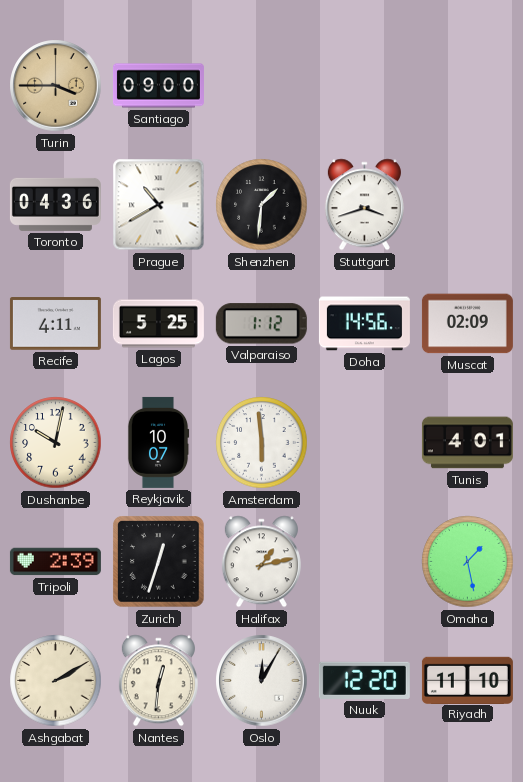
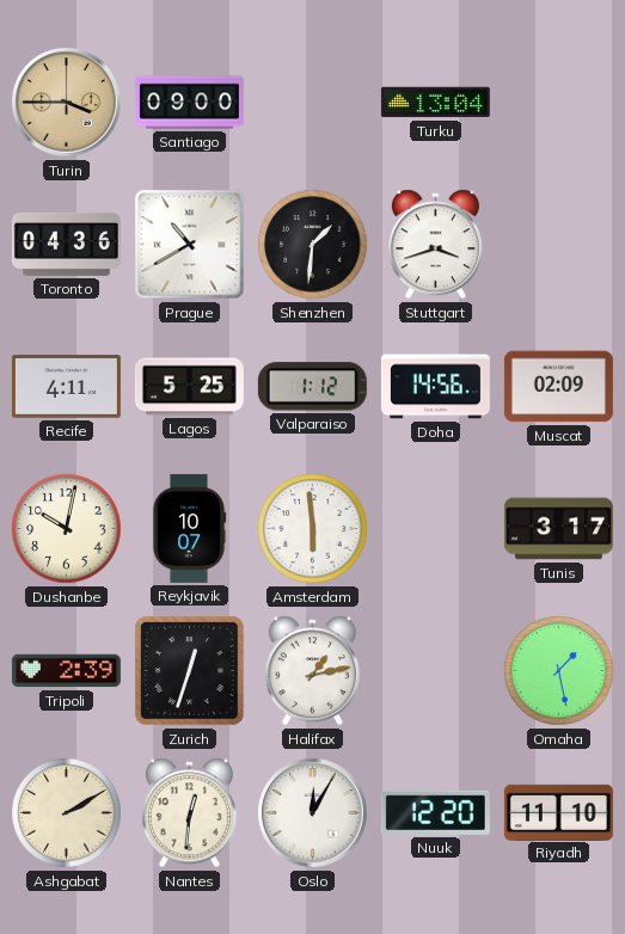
Turku: none -> 13:04 (435, 103)
Tunis: 4:01 -> 3:17 (558, 529)
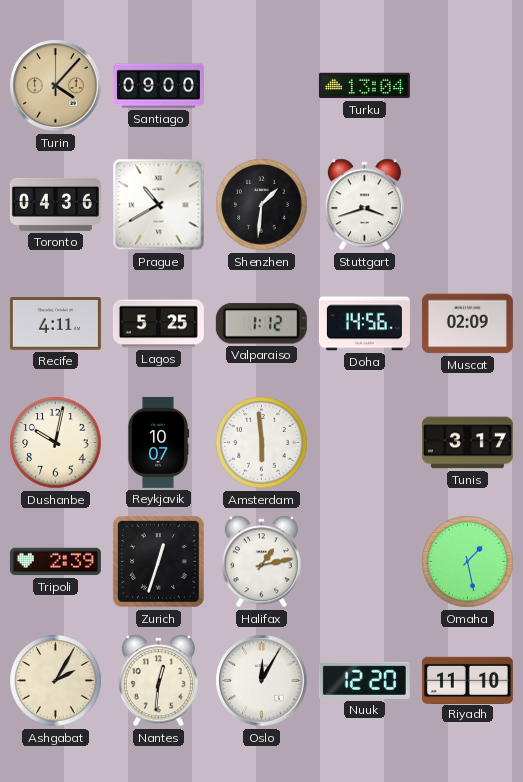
Turin: 3:45 -> 4:07 (56, 86)
Ashgabat: 2:10 -> 2:05 (56, 681)
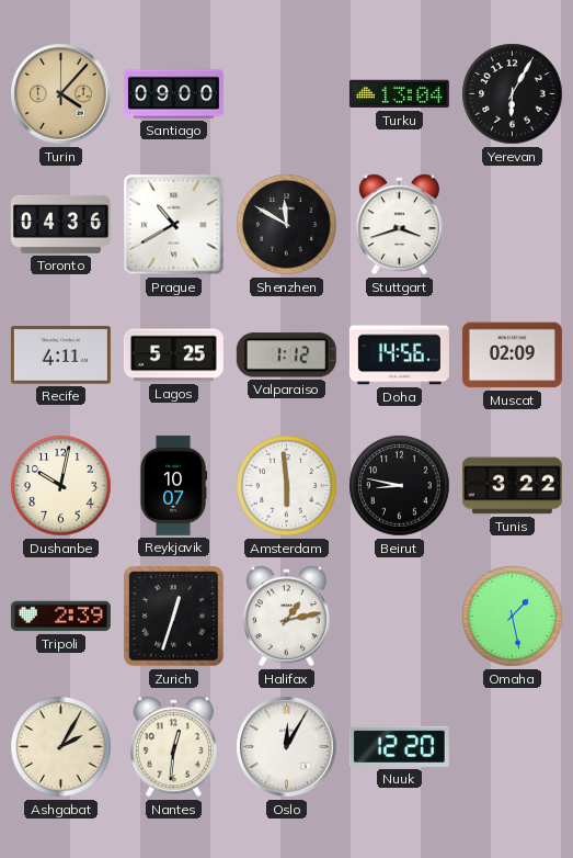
Yerevan: none -> 6:05 (513, 94)
Shenzhen: 1:31 -> 11:50 (287, 225)
Beirut: none -> 8:47 (400, 486)
Tunis: 3:17 -> 3:22 (512, 486)
Riyadh: 11:10 -> none (467, 680)
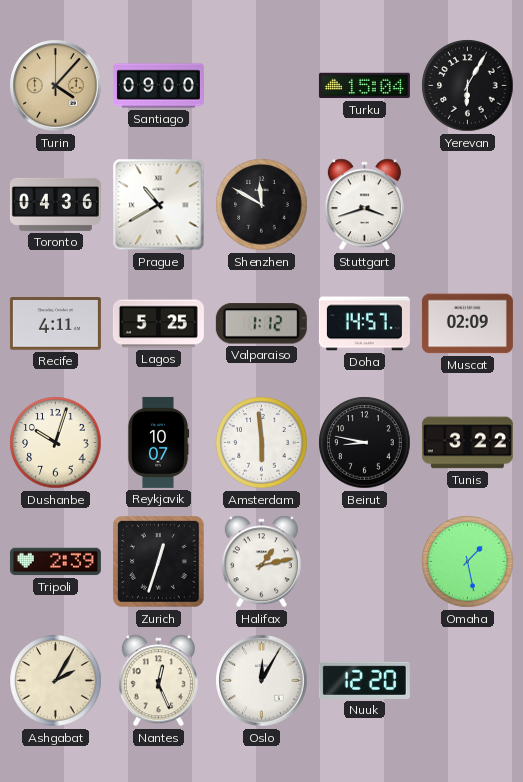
Turku: 13:04 -> 15:04 (364, 86)
Doha: 14:56 -> 14:57 (364, 324)
Dushanbe: 10:02 -> 10:03 (56, 443)
Nantes: 12:31 -> 12:26 (158, 681)
